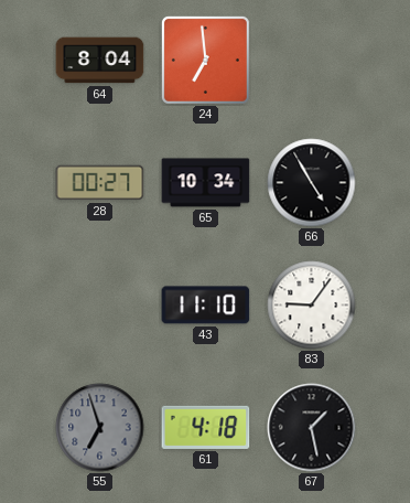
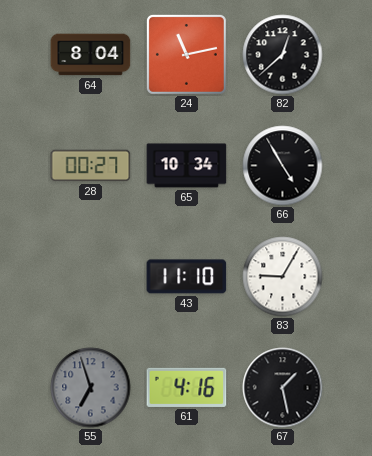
24: 6:59 -> 11:13 (186, 54)
82: none -> 12:38 (283, 55)
83: 9:06 -> 9:05 (283, 277)
61: 4:18 -> 4:16 (187, 387)
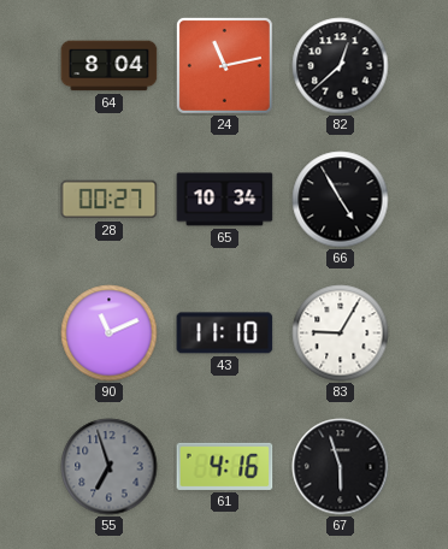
90: none -> 11:11 (110, 333)
67: 1:28 -> 5:57 (341, 467)
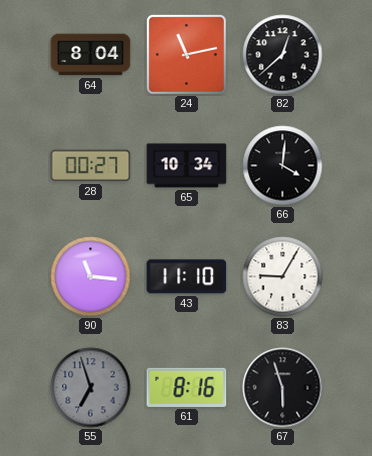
66: 4:55 -> 4:01 (283, 166)
90: 11:11 -> 11:16 (91, 277)
61: 4:16 -> 8:16 (187, 387)
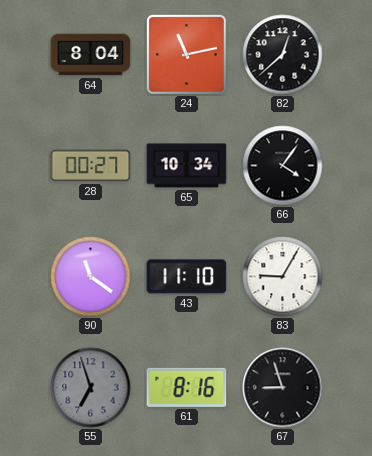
66: 4:01 -> 4:06 (283, 166)
90: 11:16 -> 11:21 (91, 277)
67: 5:57 -> 8:57 (283, 388)
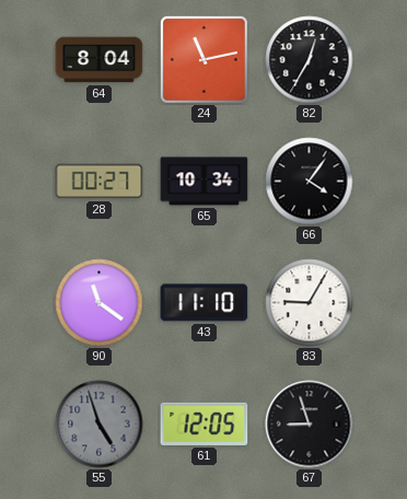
82: 12:38 -> 12:35 (310, 60)
55: 6:57 -> 4:57 (100, 425)
61: 8:16 -> 12:05 (205, 423)
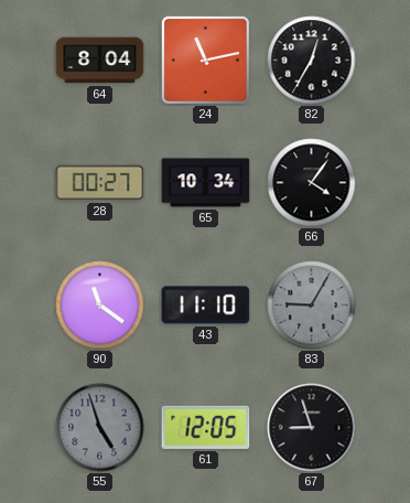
83 dial: white -> grey (312, 306)
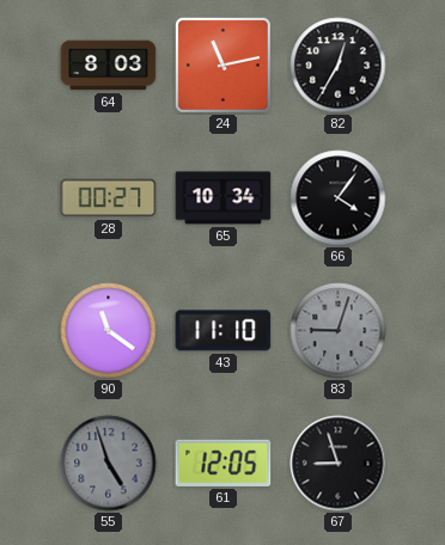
64: 8:04 -> 8:03 (109, 66)
83: 9:05 -> 9:03 (339, 331)
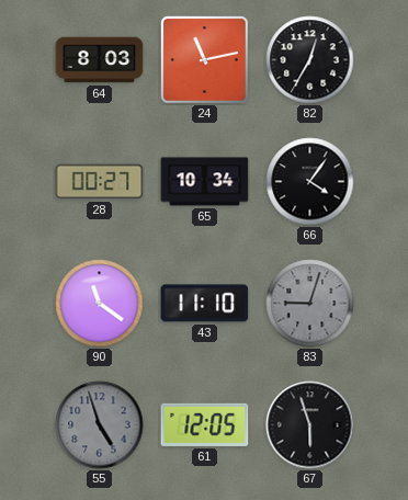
67: 8:57 -> 5:57 (310, 425)
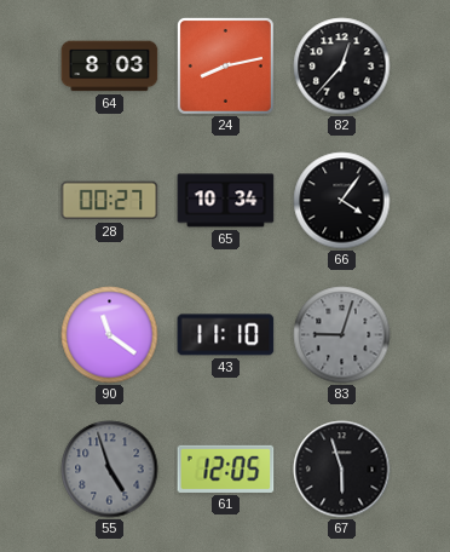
24: 11:13 -> 8:13 (225, 65)
82: 12:35 -> 12:37 (342, 67)
